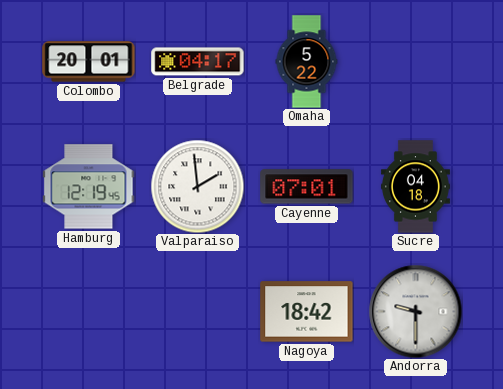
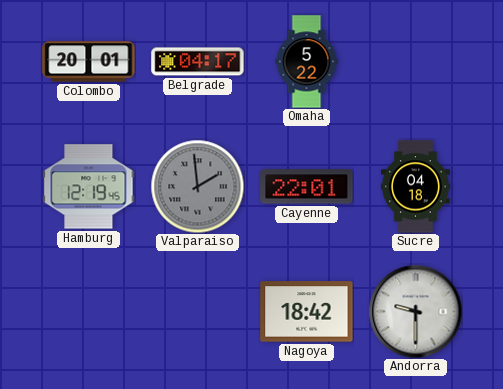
Valparaiso dial: white -> grey (197, 186)
Cayenne: 07:01 -> 22:01 (307, 187)
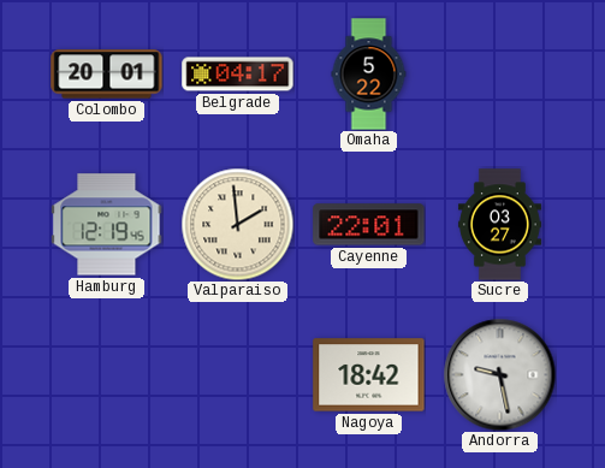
Valparaiso dial: grey -> cream (237, 224)
Sucre: 04:18 -> 03:27 (499, 225)
Andorra: 9:30 -> 9:28 (499, 374)
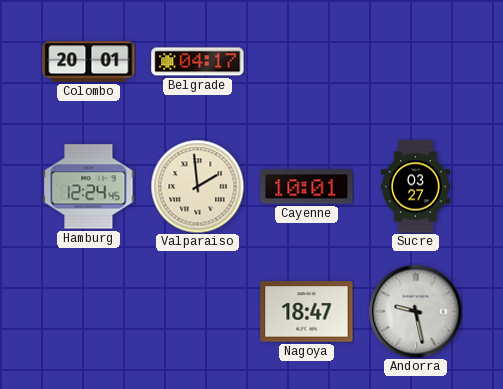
Omaha: 5:22 -> none (369, 75)
Hamburg: 12:19 -> 12:24 (89, 187)
Cayenne: 22:01 -> 10:01 (307, 187)
Nagoya: 18:42 -> 18:47 (307, 312)
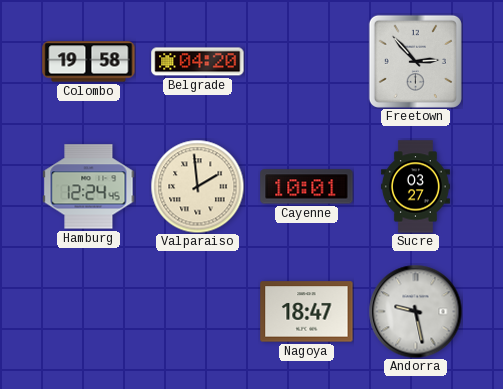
Colombo: 20:01 -> 19:58 (89, 62)
Belgrade: 04:17 -> 04:20 (198, 62)
Freetown: none -> 2:53 (415, 61)
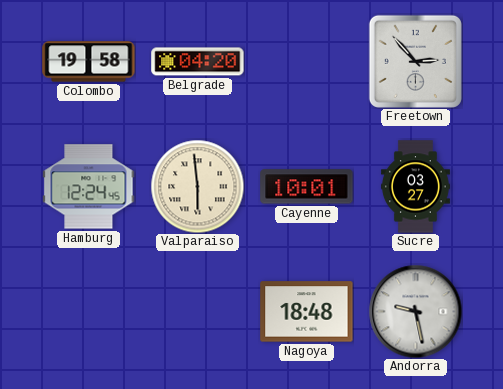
Valparaiso: 1:59 -> 5:59 (197, 186)
Nagoya: 18:47 -> 18:48 (307, 312)
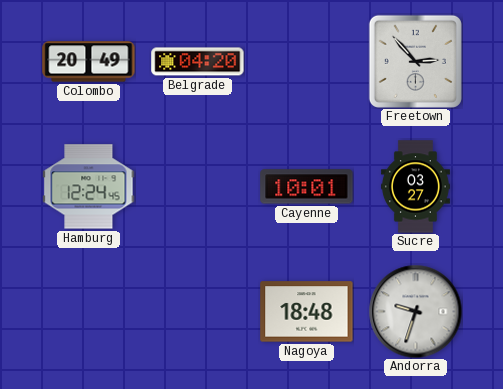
Colombo: 19:58 -> 20:49 (89, 62)
Valparaiso: 5:59 -> none (197, 186)
Andorra: 9:28 -> 9:33 (415, 311)
